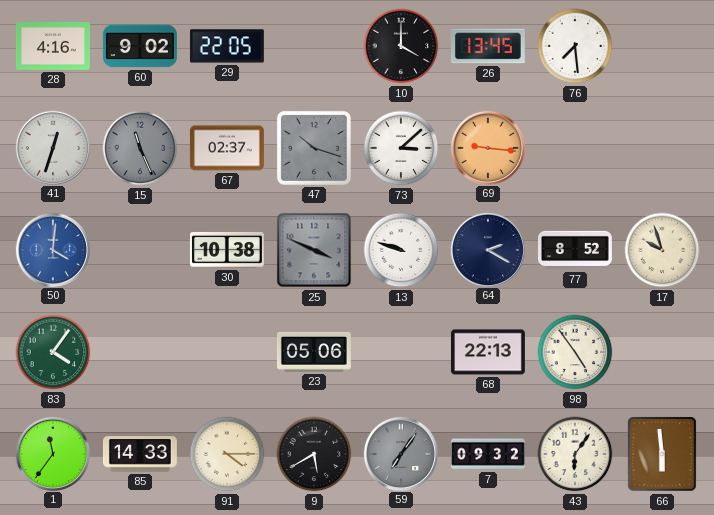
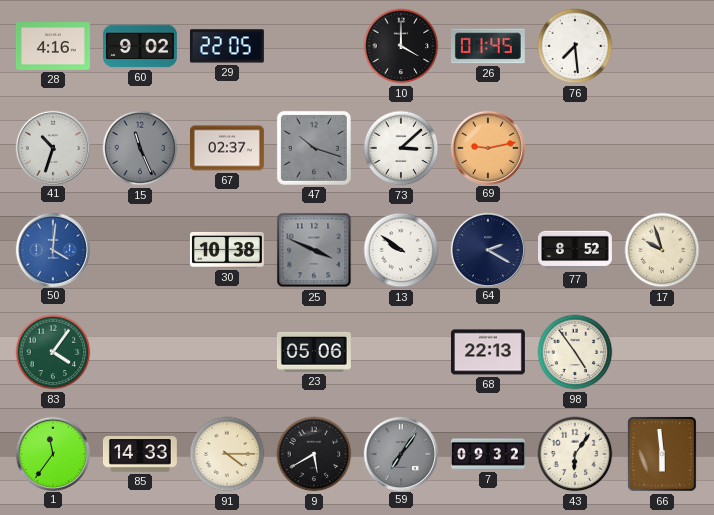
26: 13:45 -> 01:45 (488, 46)
41: 12:33 -> 10:33 (52, 147)
69: 9:16 -> 9:13 (487, 147)
13: 9:48 -> 9:51 (401, 250)
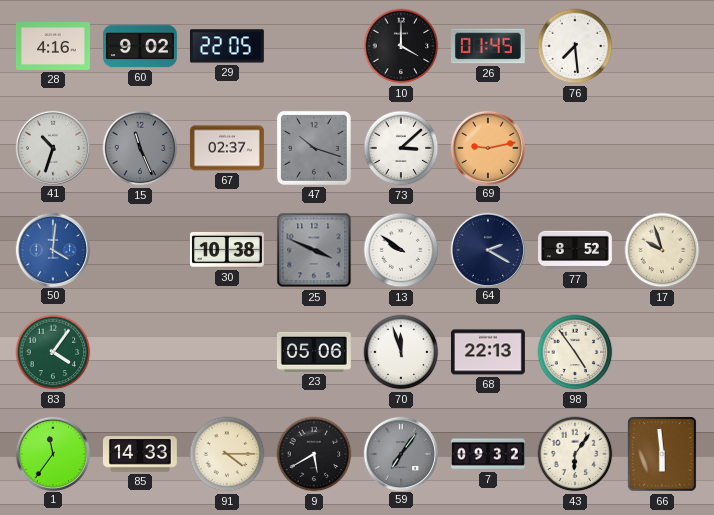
70: none -> 11:57 (401, 352)
